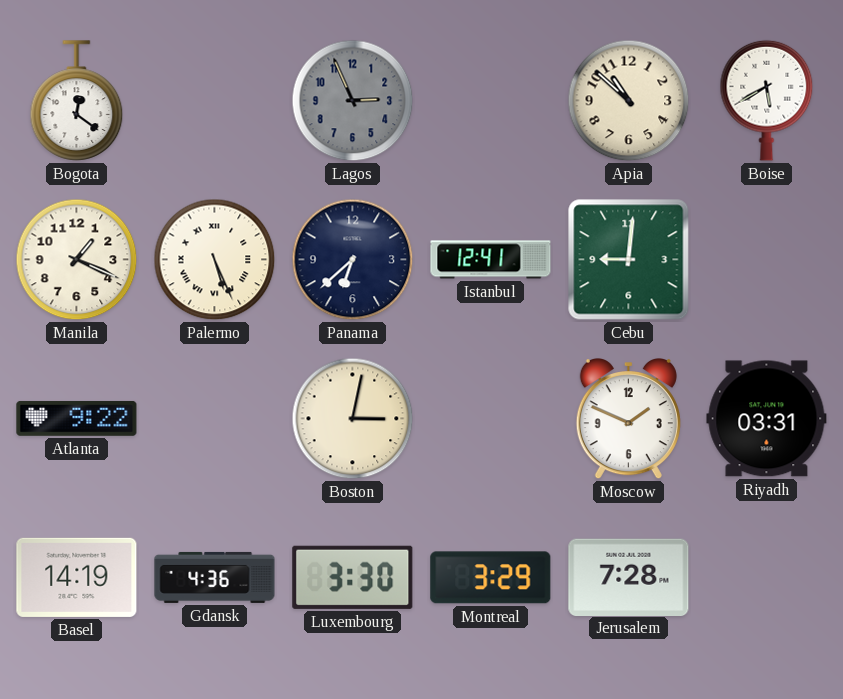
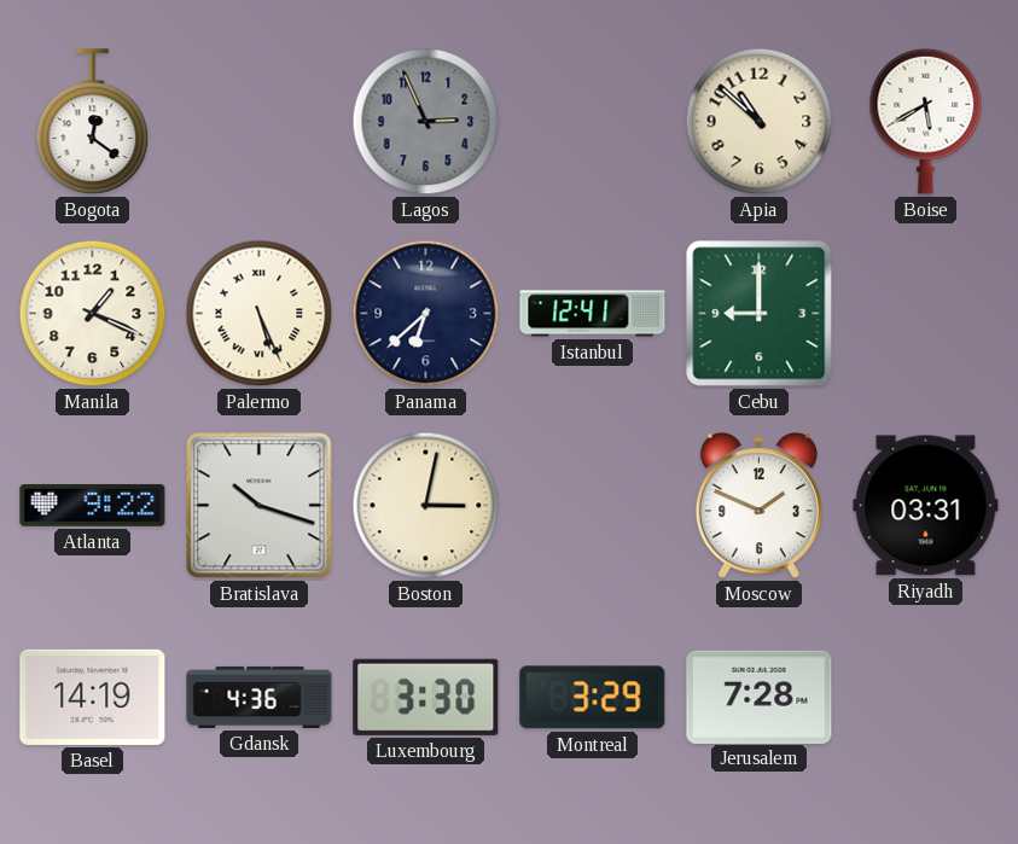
Cebu: 9:01 -> 9:00 (760, 314)
Bratislava: none -> 10:18 (260, 506)
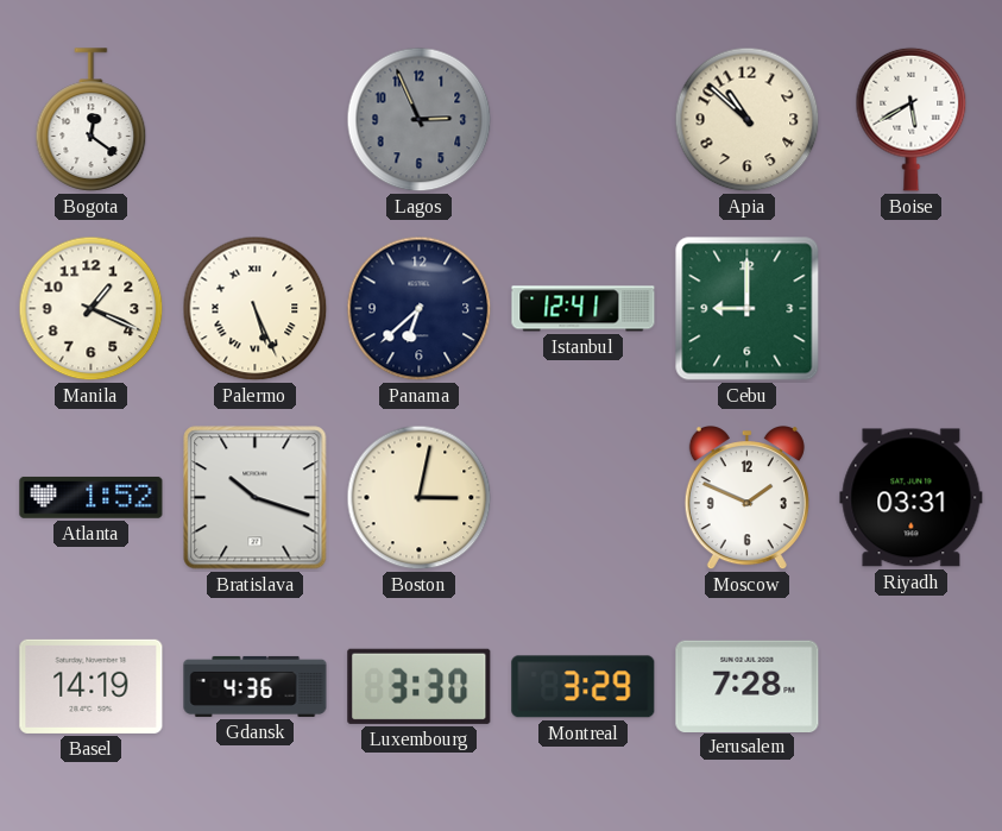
Atlanta: 9:22 -> 1:52 (92, 497)
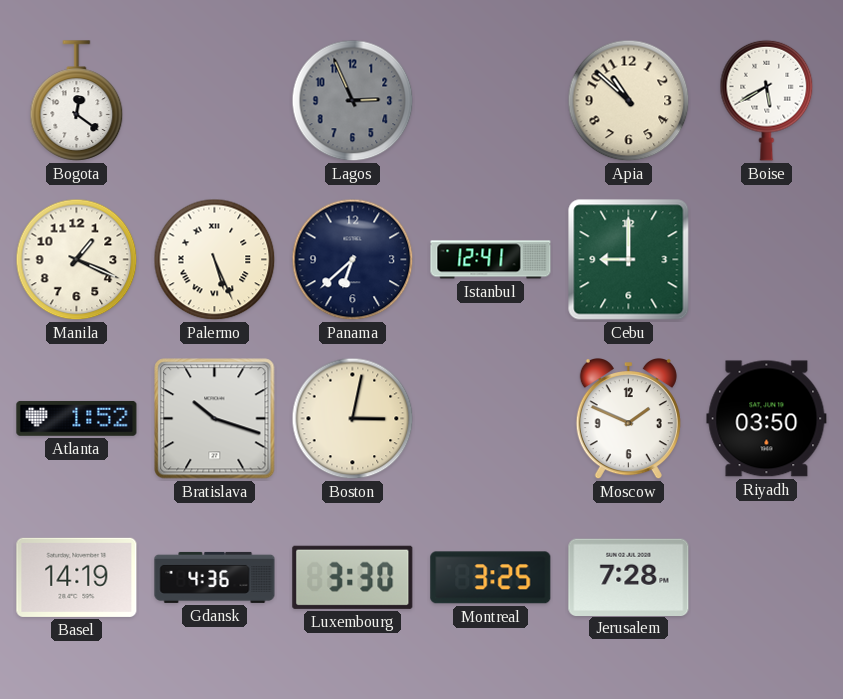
Riyadh: 03:31 -> 03:50 (767, 419)
Montreal: 3:29 -> 3:25 (491, 578)
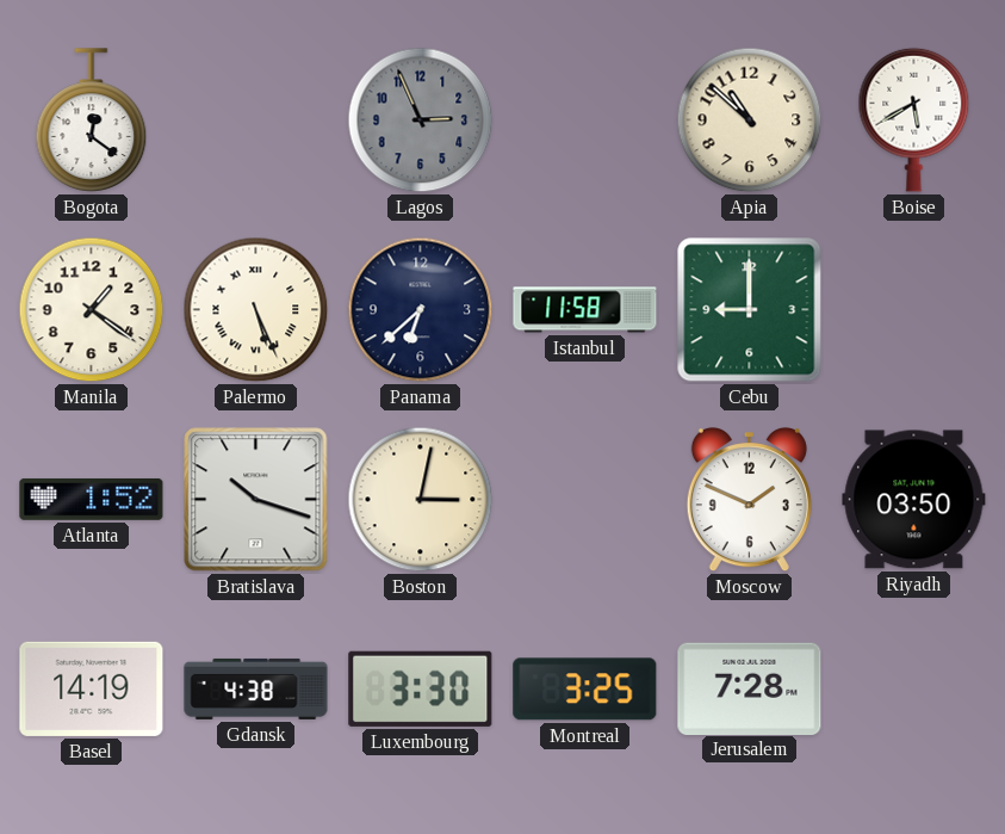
Manila: 1:19 -> 1:21 (92, 310)
Istanbul: 12:41 -> 11:58 (585, 310)
Gdansk: 4:36 -> 4:38 (256, 688)
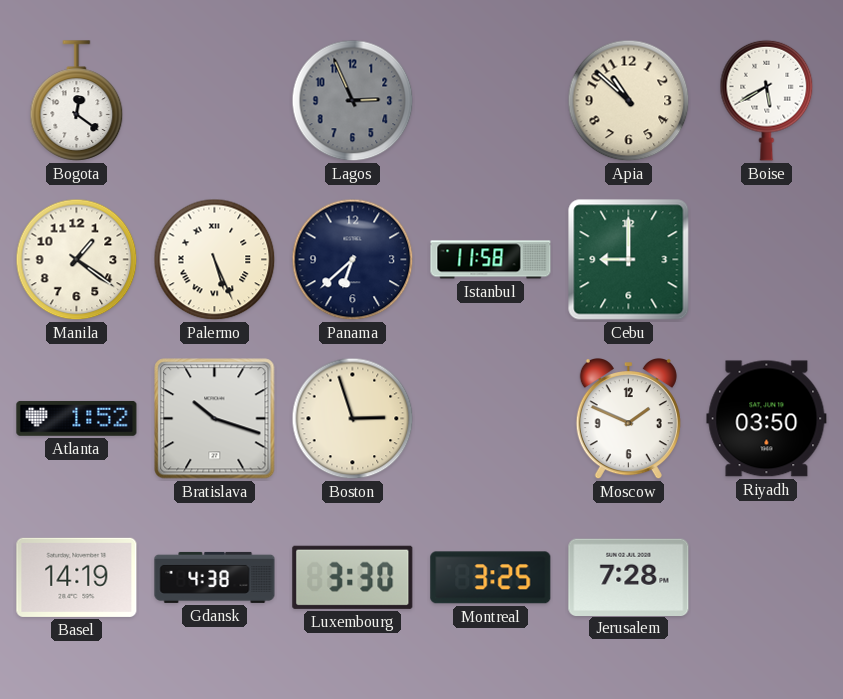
Boston: 3:02 -> 2:57 (353, 419)
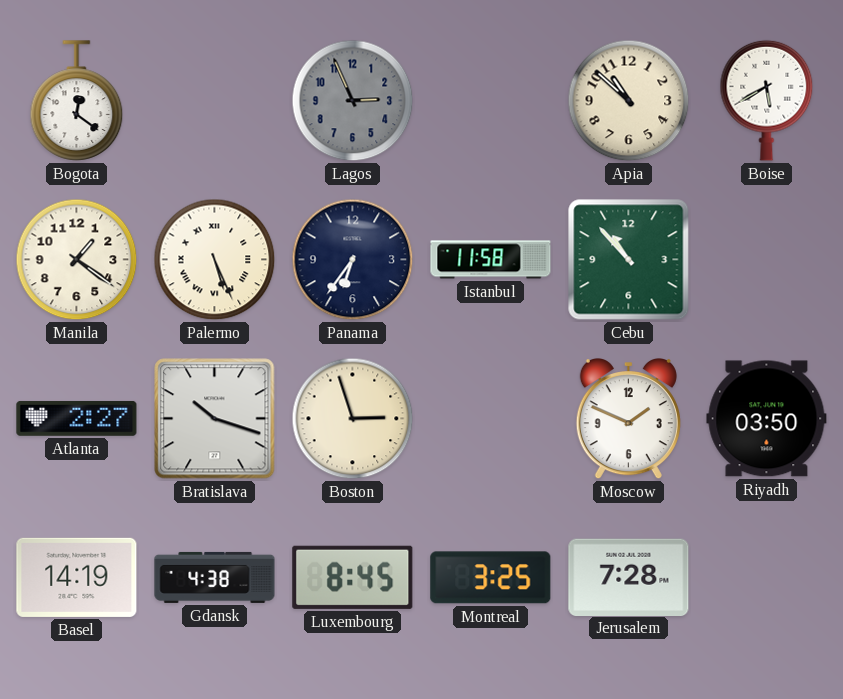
Panama: 6:38 -> 6:36 (353, 260)
Cebu: 9:00 -> 10:53 (629, 260)
Atlanta: 1:52 -> 2:27 (77, 418)
Luxembourg: 3:30 -> 8:45 (353, 577)
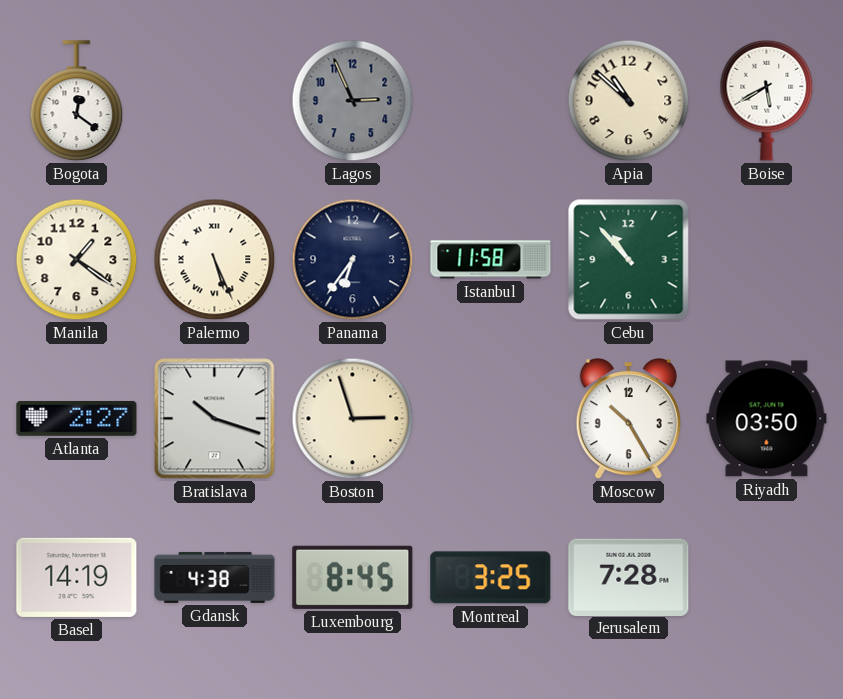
Moscow: 1:49 -> 10:25 (628, 420)
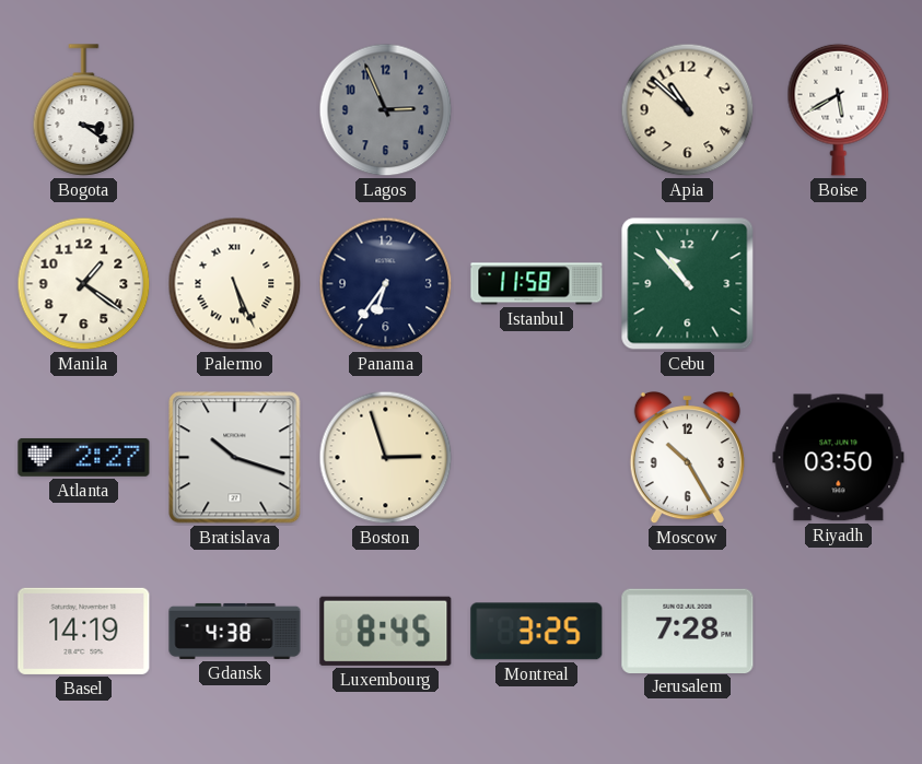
Bogota: 12:21 -> 3:21 (84, 110)
